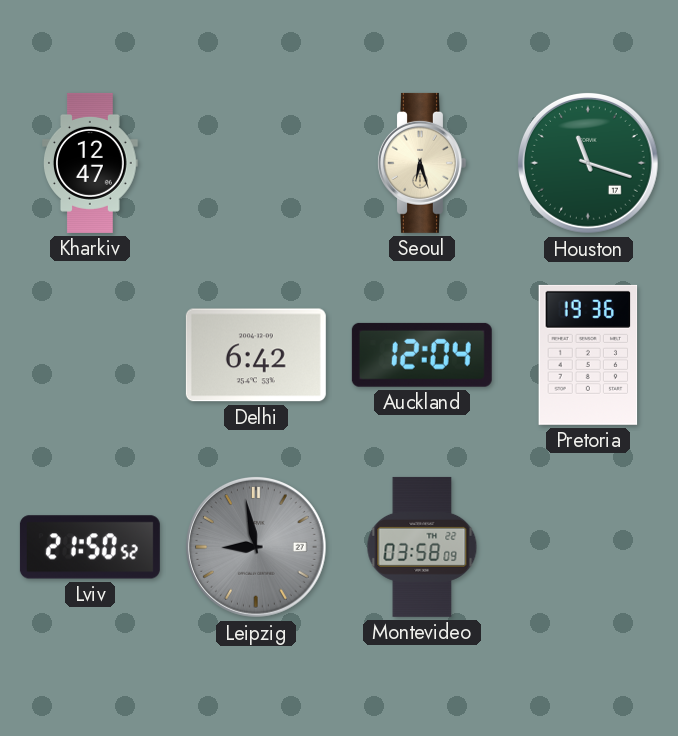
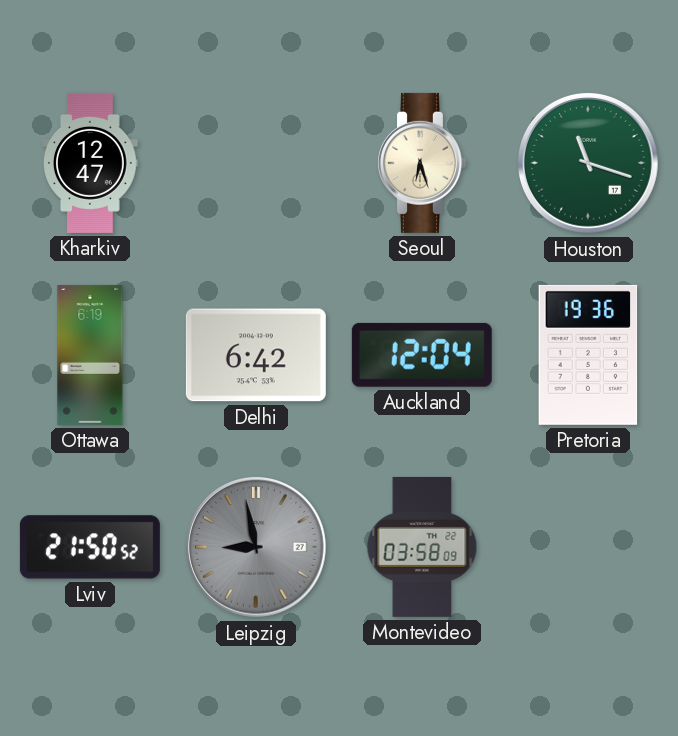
Ottawa: none -> 6:19 (90, 355)
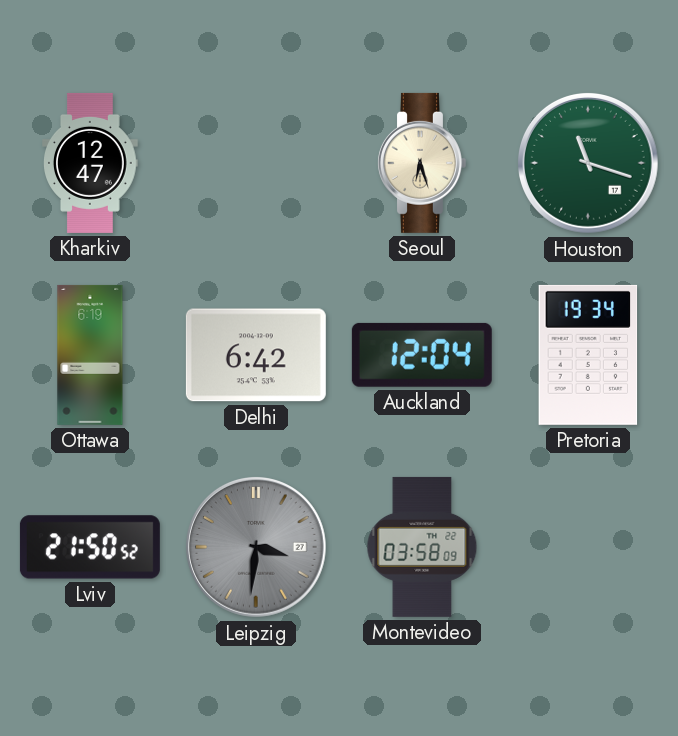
Pretoria: 19:36 -> 19:34 (588, 355)
Leipzig: 8:58 -> 3:31 (256, 547)
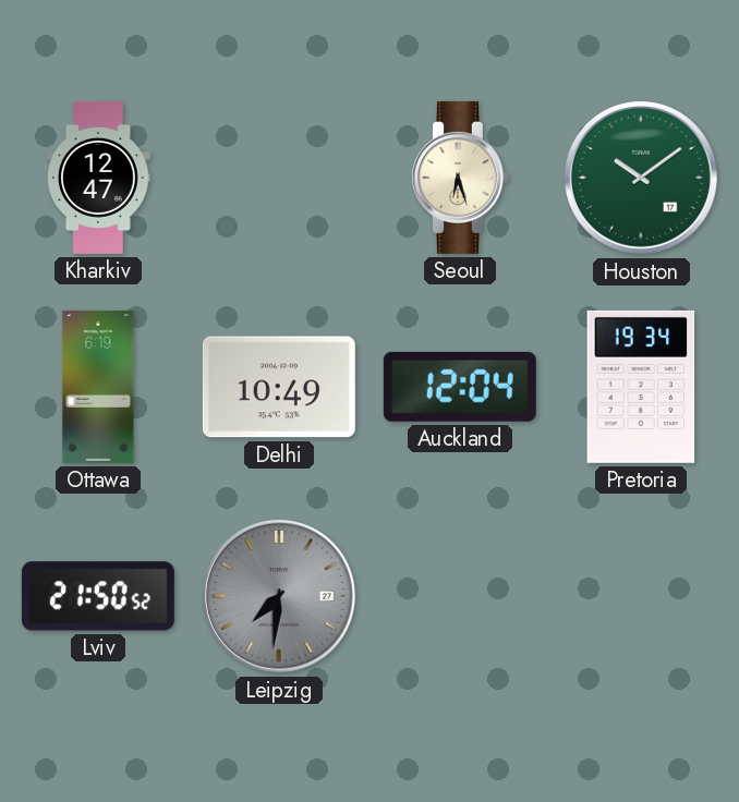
Houston: 11:18 -> 10:09 (641, 178)
Delhi: 6:42 -> 10:49 (279, 387)
Leipzig: 3:31 -> 7:31 (279, 596)
Montevideo: 03:58 -> none (422, 547)
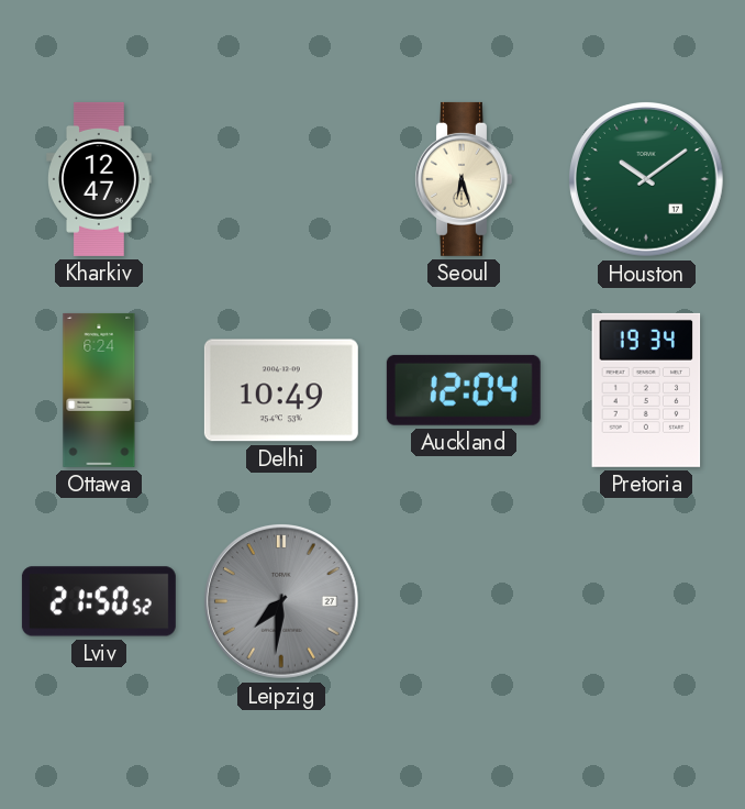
Ottawa: 6:19 -> 6:24 (99, 390)
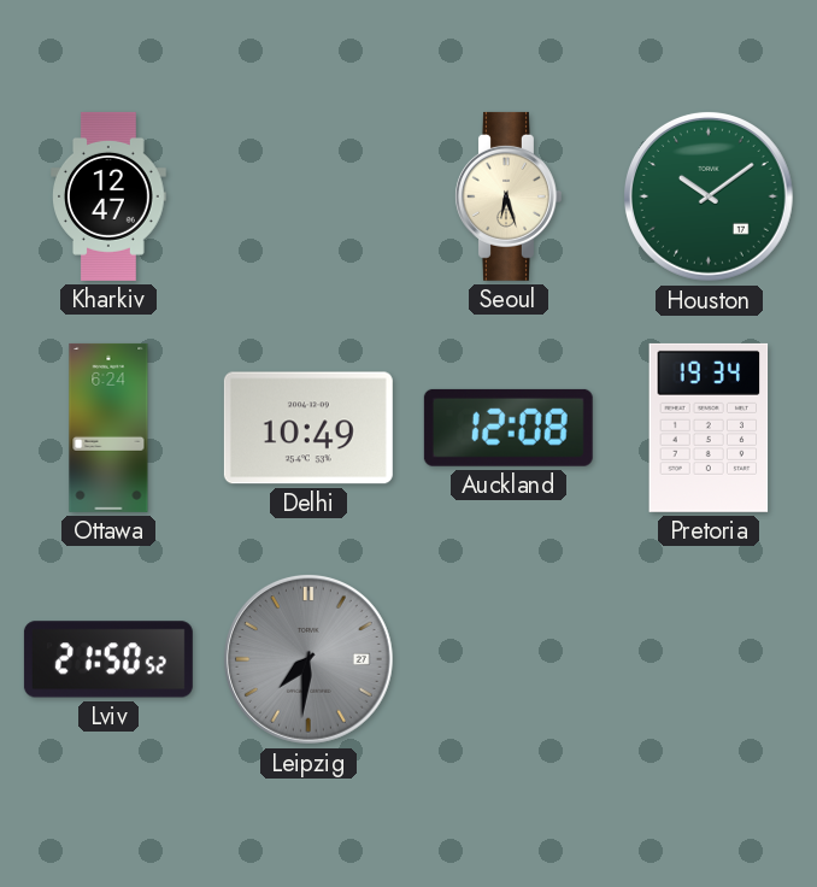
Auckland: 12:04 -> 12:08 (509, 428)
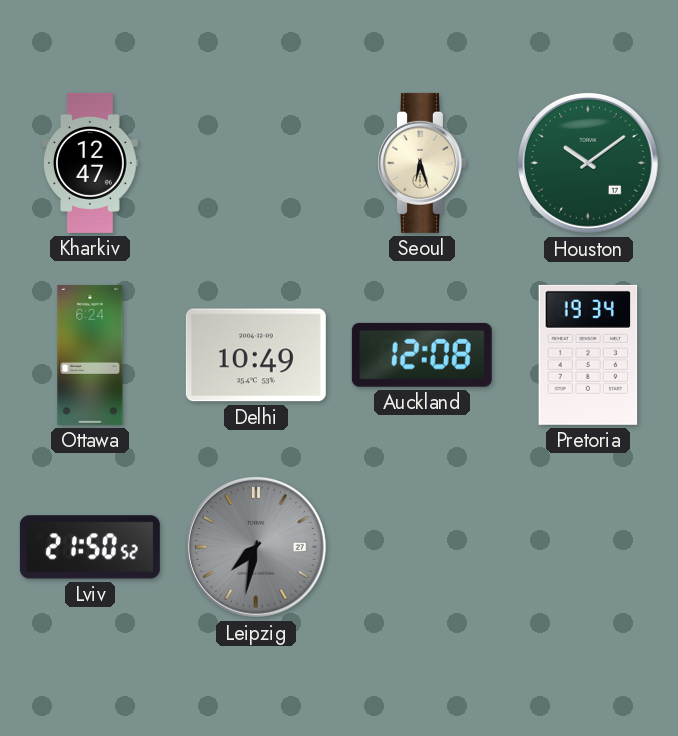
Leipzig: 7:31 -> 7:32 (256, 547)
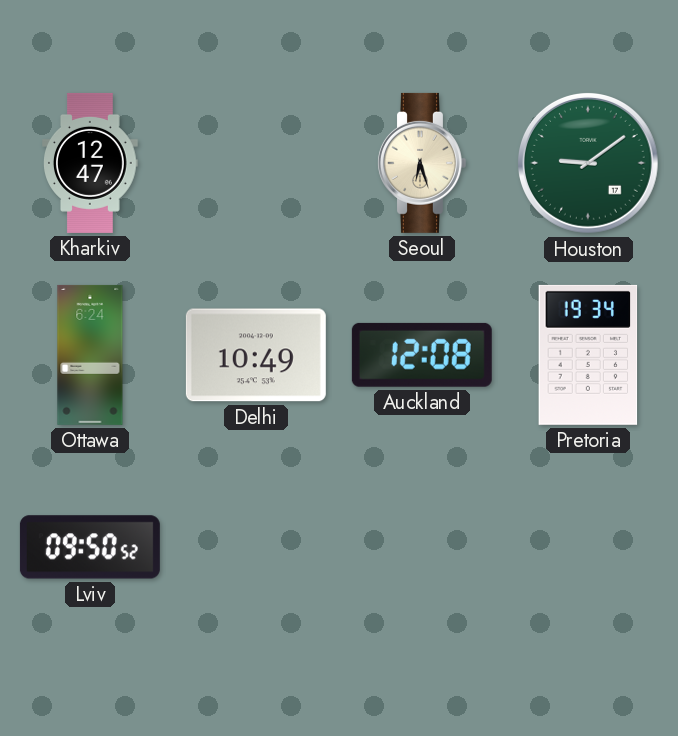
Houston: 10:09 -> 9:09 (588, 163)
Lviv: 21:50 -> 09:50 (90, 547)
Leipzig: 7:32 -> none (256, 547)
